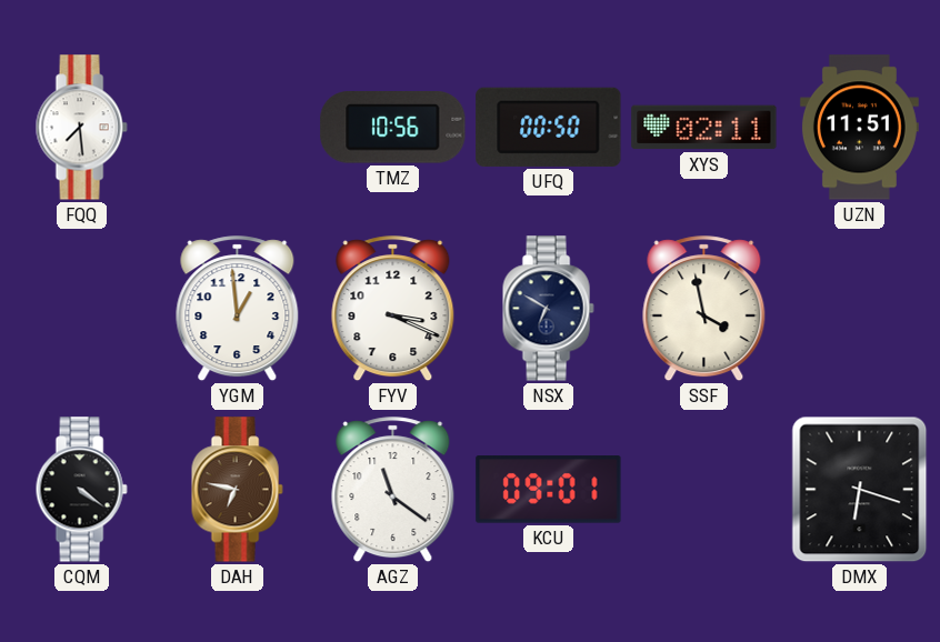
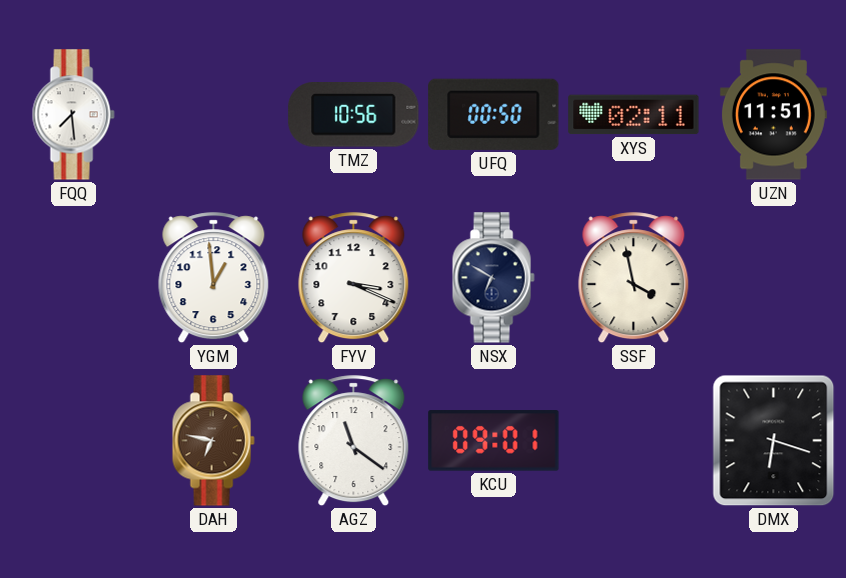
CQM: 4:21 -> none (81, 490)
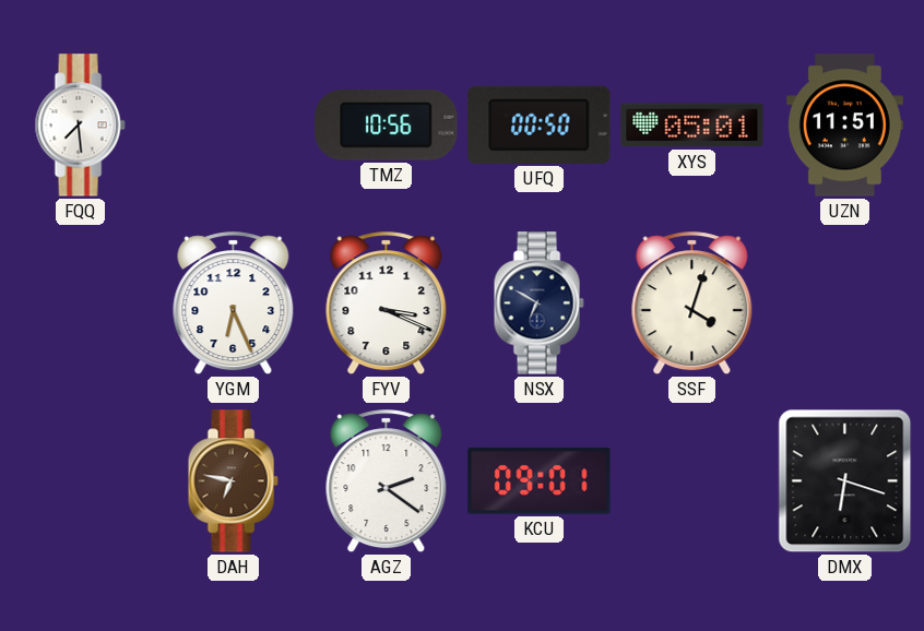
XYS: 02:11 -> 05:01 (692, 126)
YGM: 12:59 -> 6:26 (234, 303)
SSF: 3:58 -> 4:03 (692, 303)
AGZ: 11:21 -> 2:21 (387, 481)
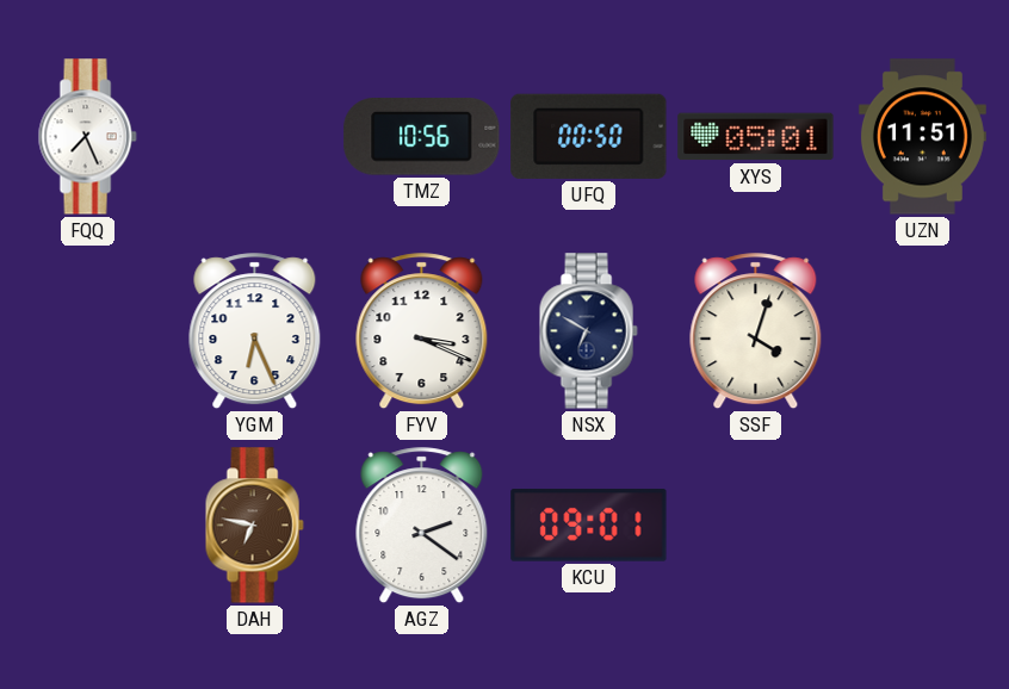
FQQ: 7:29 -> 7:26 (87, 137)
DMX: 6:18 -> none (845, 481)
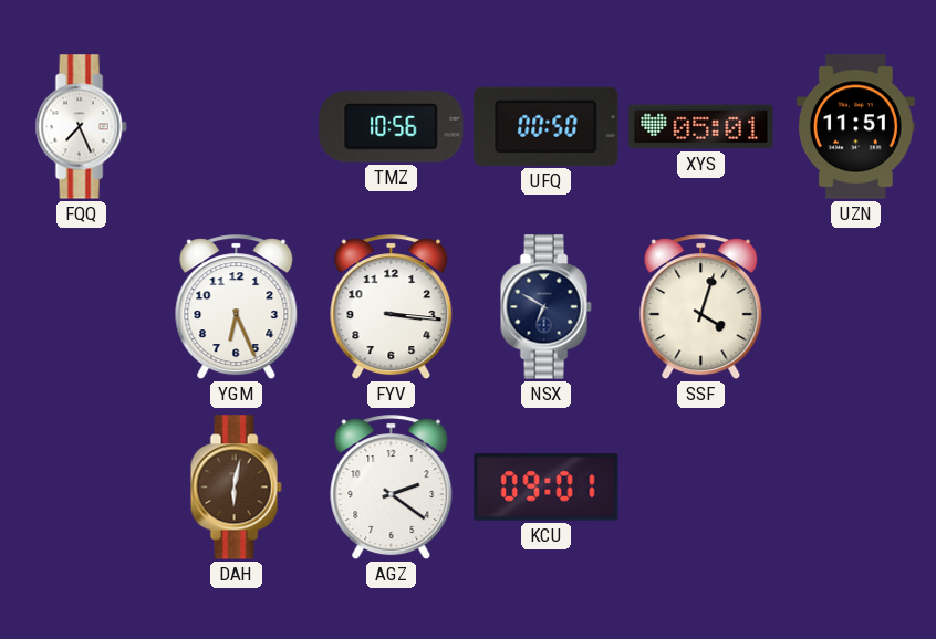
FYV: 3:19 -> 3:16 (392, 307)
DAH: 6:47 -> 6:02 (236, 488)
